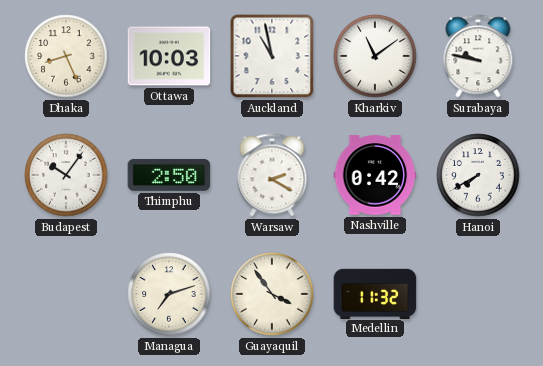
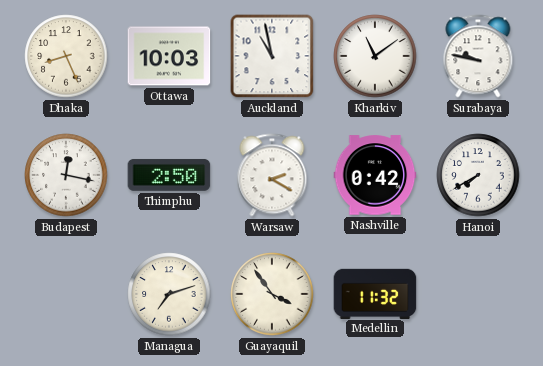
Budapest: 10:06 -> 12:17 (66, 175)
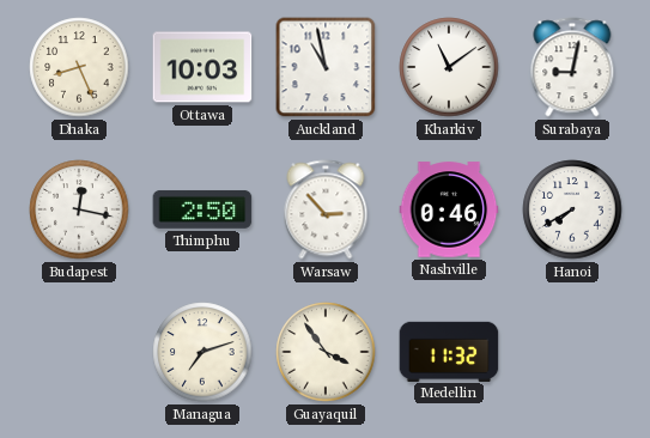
Surabaya: 9:47 -> 9:02 (572, 67)
Warsaw: 2:20 -> 2:53 (326, 209)
Nashville: 0:42 -> 0:46 (449, 209)
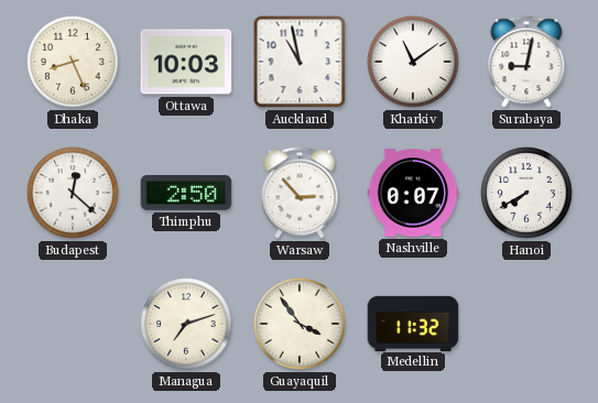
Budapest: 12:17 -> 12:22 (73, 193)
Nashville: 0:46 -> 0:07 (413, 193)
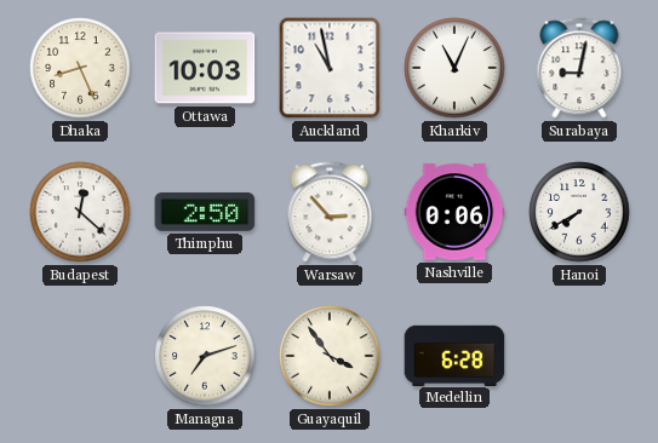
Kharkiv: 11:09 -> 11:04 (454, 68)
Nashville: 0:07 -> 0:06 (454, 212)
Medellin: 11:32 -> 6:28 (454, 355)
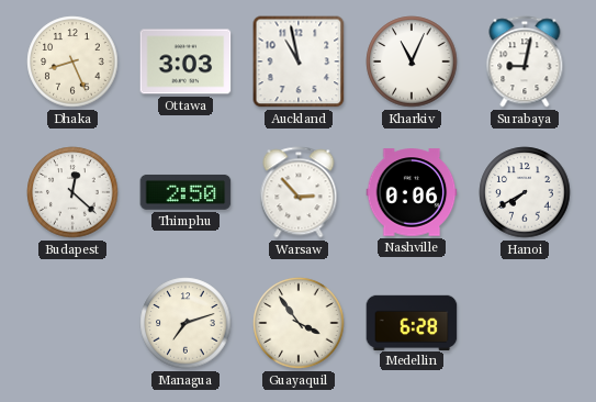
Ottawa: 10:03 -> 3:03 (185, 62)
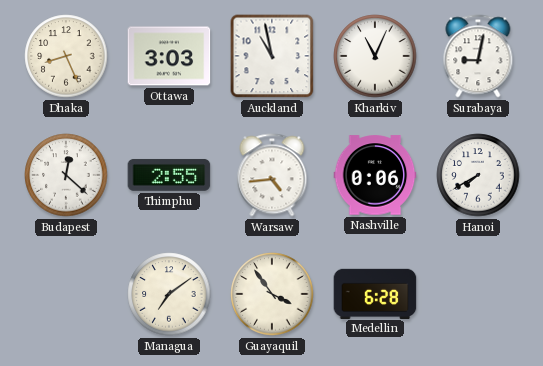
Thimphu: 2:50 -> 2:55 (169, 175)
Warsaw: 2:53 -> 4:44 (272, 175)
Managua: 7:12 -> 7:09 (169, 294)
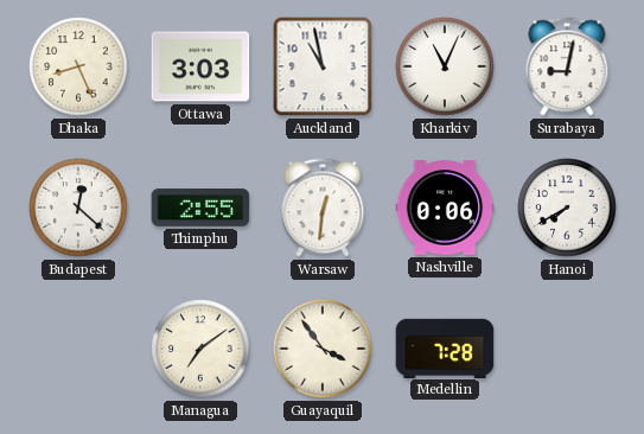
Warsaw: 4:44 -> 12:31 (323, 208)
Medellin: 6:28 -> 7:28 (445, 347)
